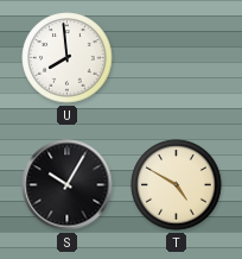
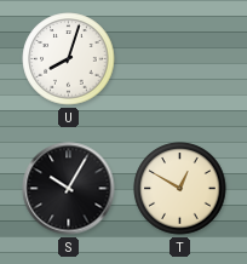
U: 7:59 -> 8:03 (69, 59)
T: 4:50 -> 12:50 (180, 189)
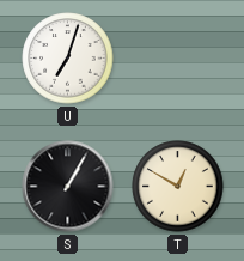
U: 8:03 -> 7:03 (68, 59)
S: 10:05 -> 1:05 (68, 187)
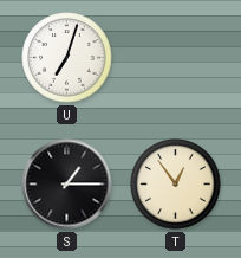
S: 1:05 -> 1:15 (67, 185)
T: 12:50 -> 12:54 (176, 185)
